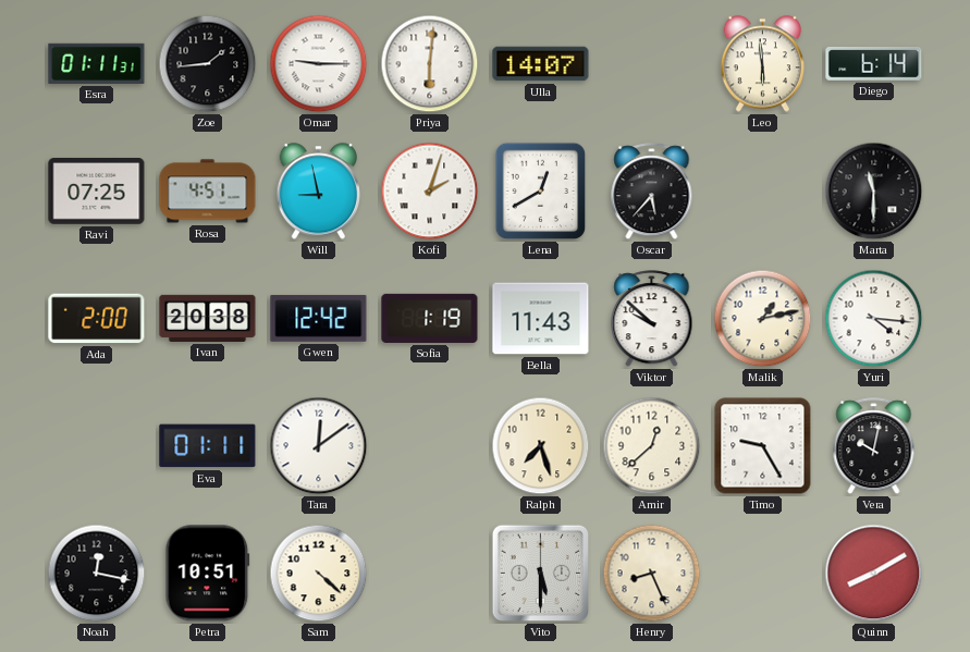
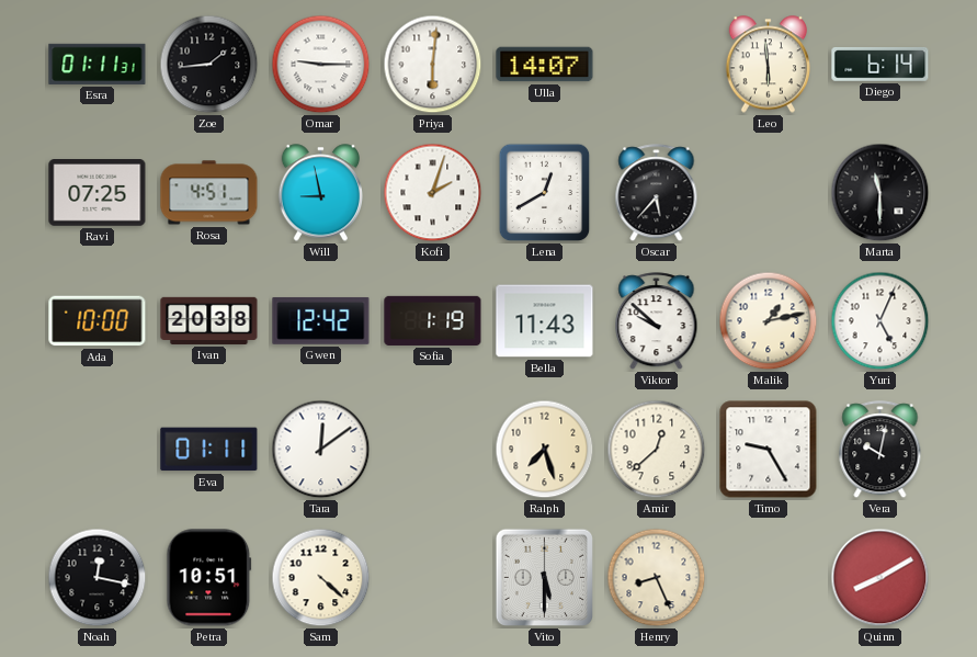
Ada: 2:00 -> 10:00 (98, 321)
Yuri: 4:16 -> 5:04 (881, 321)
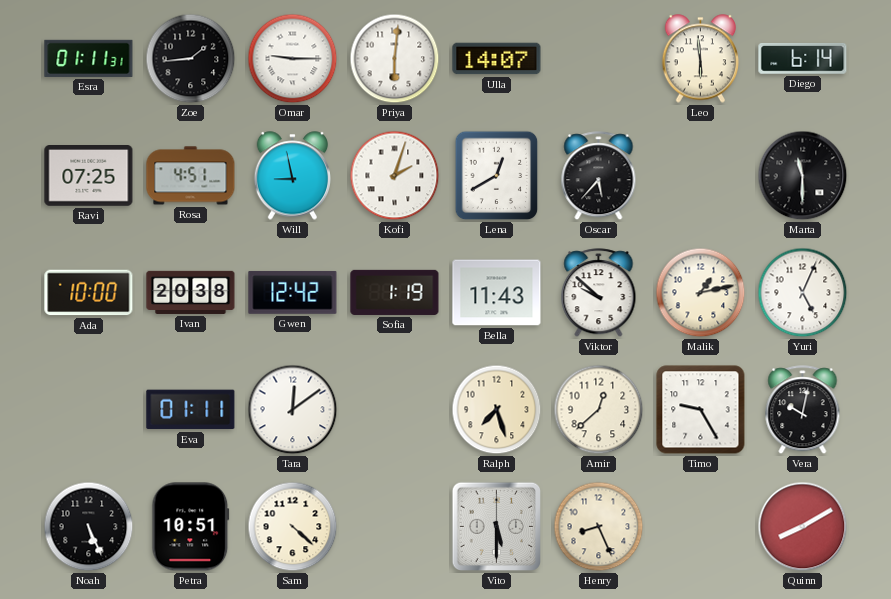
Noah: 12:17 -> 5:26 (89, 527)
